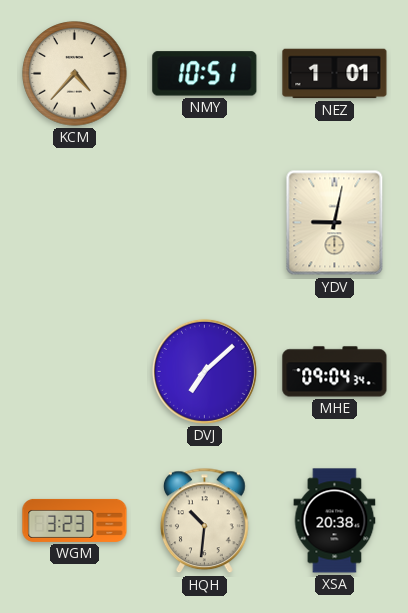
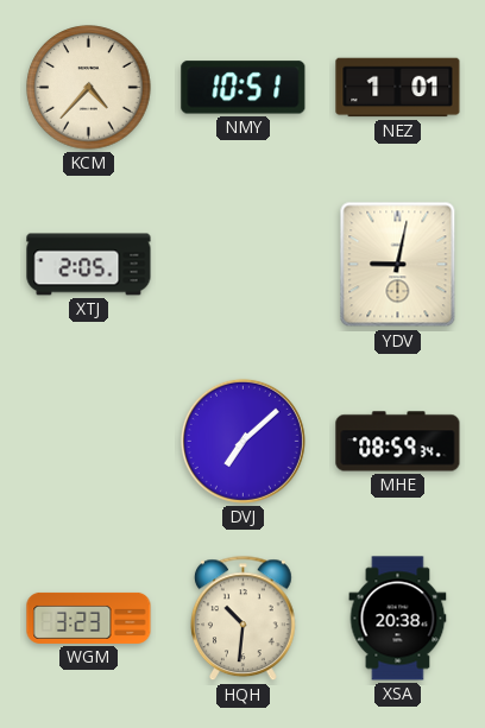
XTJ: none -> 2:05 (89, 265)
MHE: 09:04 -> 08:59 (398, 442)
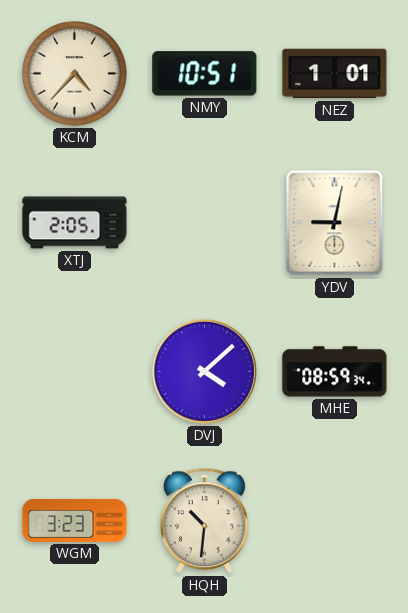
DVJ: 7:08 -> 4:08 (204, 371)
XSA: 20:38 -> none (398, 619)
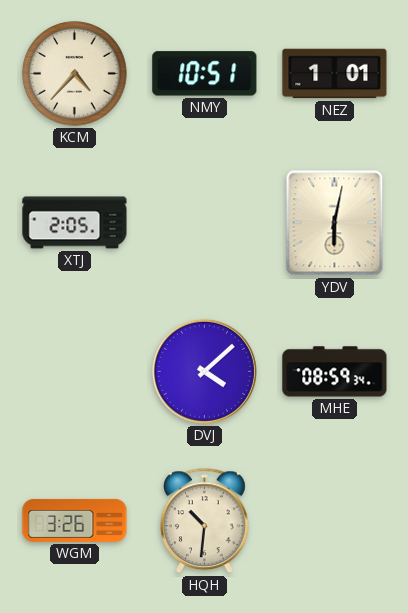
YDV: 9:02 -> 6:02 (335, 223)
WGM: 3:23 -> 3:26 (75, 520)
